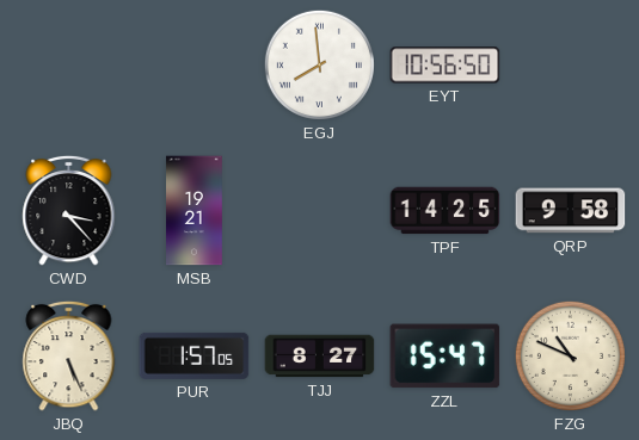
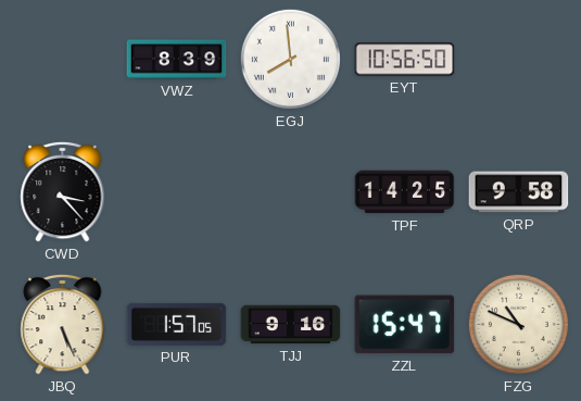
VWZ: none -> 8:39 (177, 60)
MSB: 19:21 -> none (195, 211)
TJJ: 8:27 -> 9:16 (291, 325)
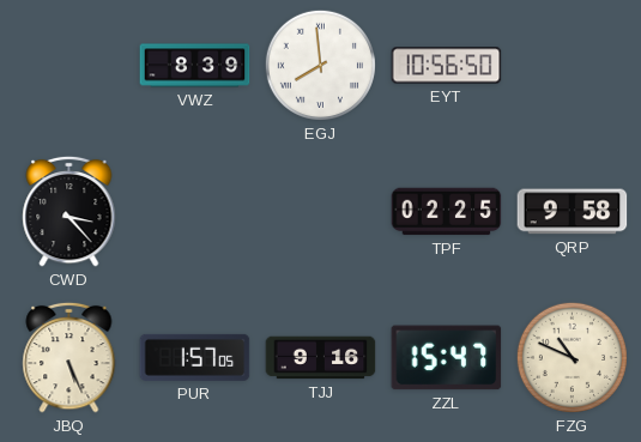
TPF: 14:25 -> 02:25 (447, 212)
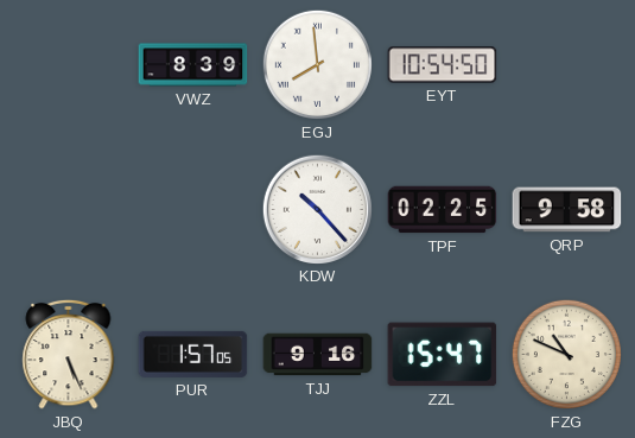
EYT: 10:56 -> 10:54 (443, 65)
CWD: 3:23 -> none (69, 211)
KDW: none -> 10:23 (317, 209)
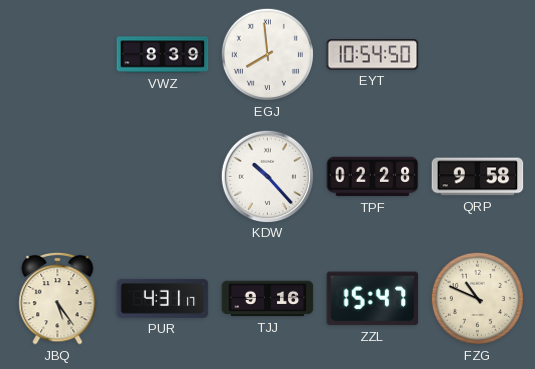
TPF: 02:25 -> 02:28 (373, 177)
JBQ: 5:26 -> 5:24 (58, 298)
PUR: 1:57 -> 4:31 (163, 298)
